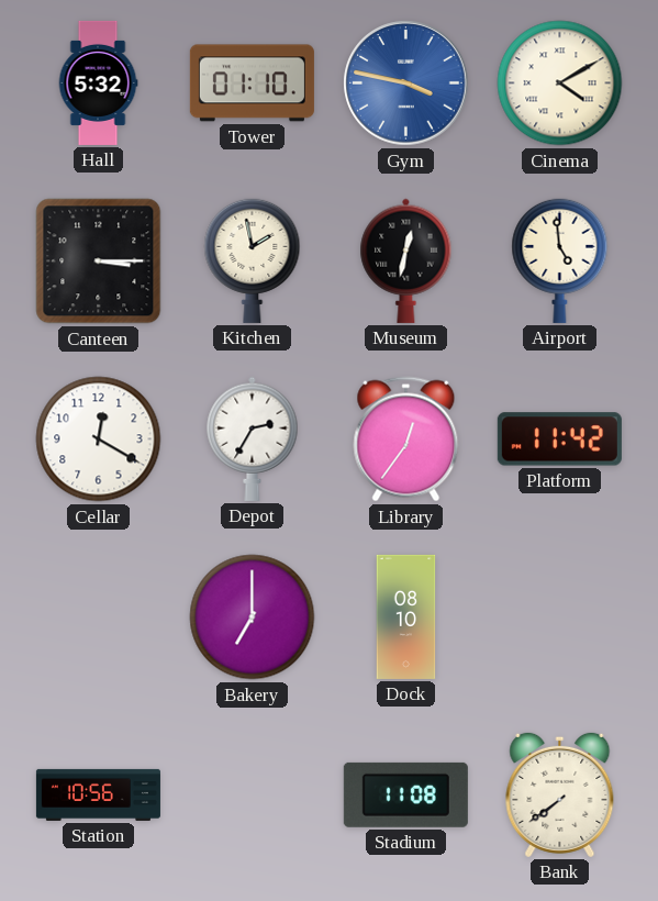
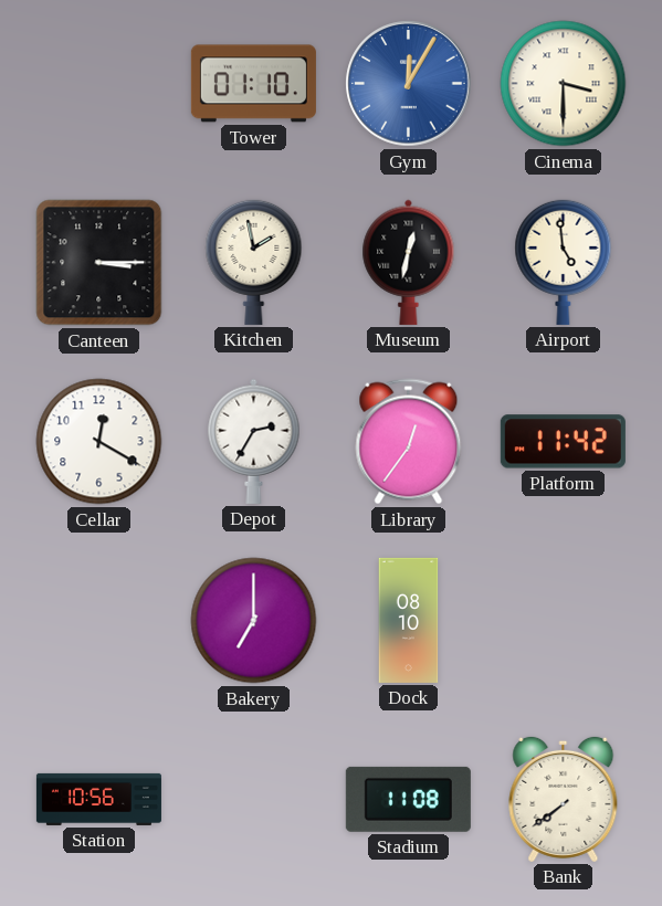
Hall: 5:32 -> none (98, 82)
Gym: 3:47 -> 12:05 (409, 84)
Cinema: 4:10 -> 3:30 (564, 84)
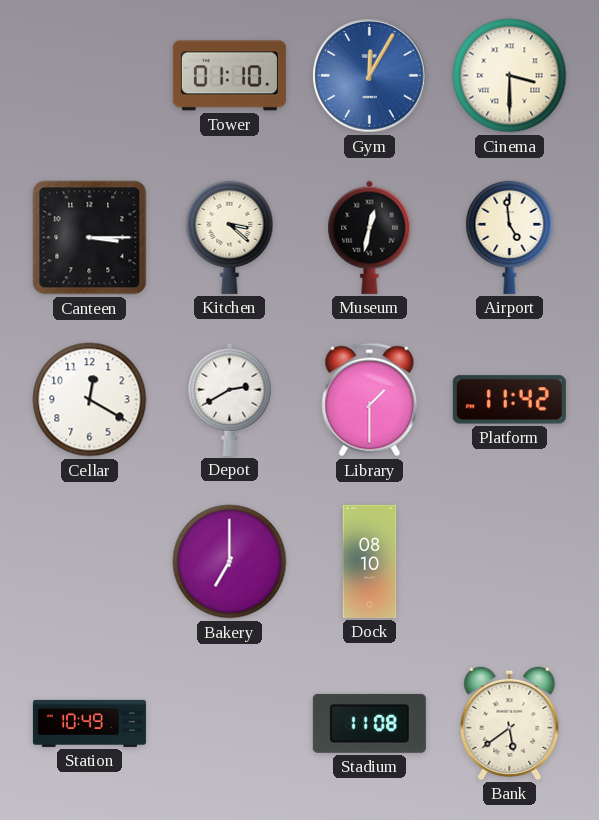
Kitchen: 1:58 -> 3:22 (230, 237)
Depot: 2:35 -> 2:40 (230, 399)
Library: 12:36 -> 1:30 (370, 400)
Station: 10:56 -> 10:49 (89, 723)
Bank: 7:39 -> 5:39 (510, 723)
